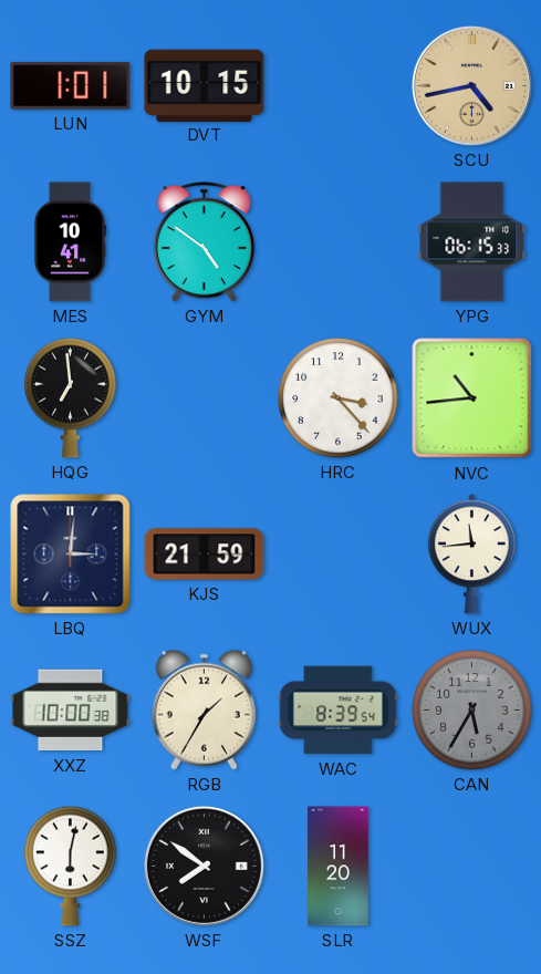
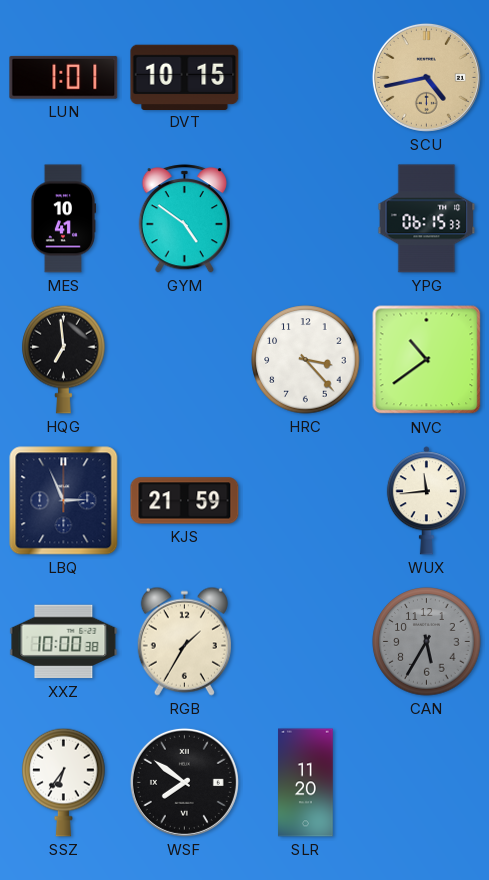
NVC: 10:44 -> 10:39 (427, 360)
LBQ: 3:01 -> 2:56 (64, 501)
WAC: 8:39 -> none (339, 711)
SSZ: 6:02 -> 6:36 (64, 782)
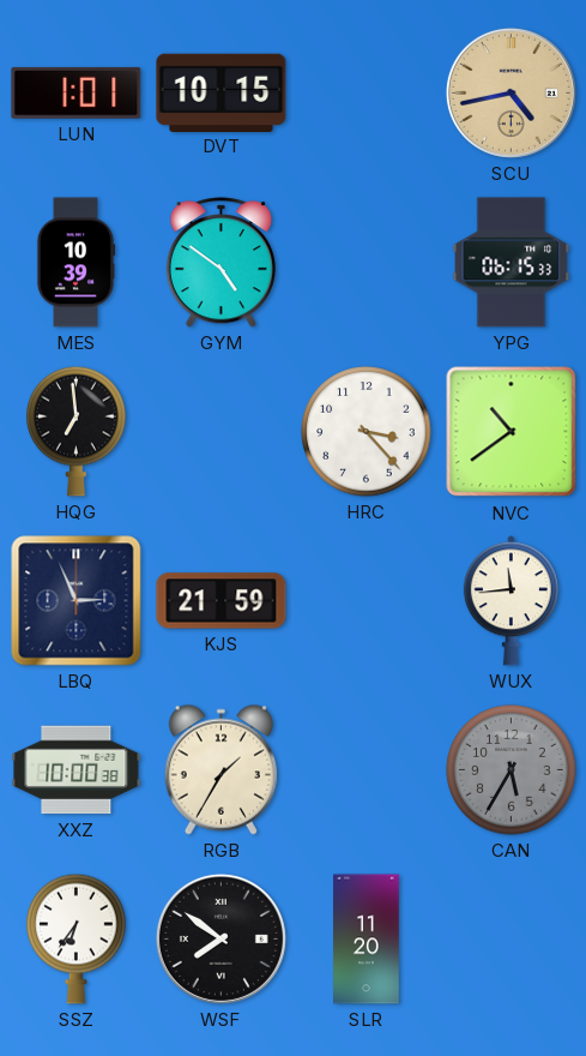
MES: 10:41 -> 10:39 (75, 263)
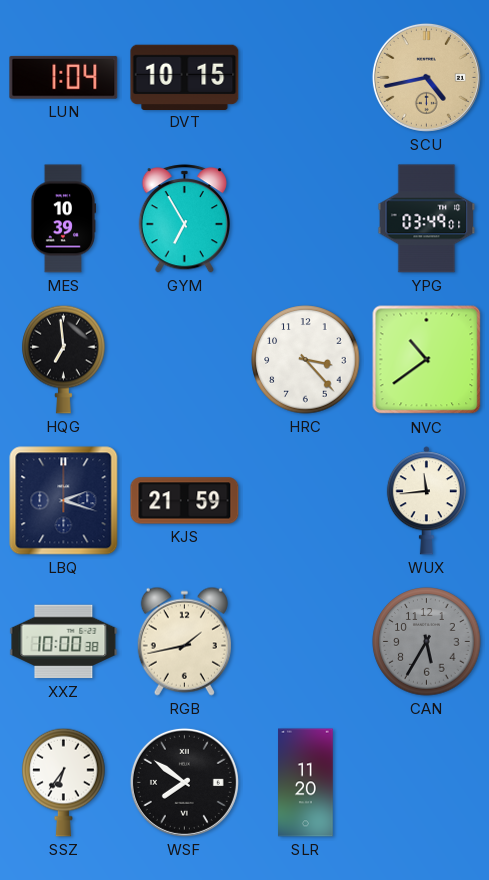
LUN: 1:01 -> 1:04 (64, 77)
GYM: 4:51 -> 6:55 (184, 219)
YPG: 06:15 -> 03:49 (427, 219)
LBQ: 2:56 -> 2:18 (64, 501)
RGB: 1:35 -> 1:43 (184, 641)
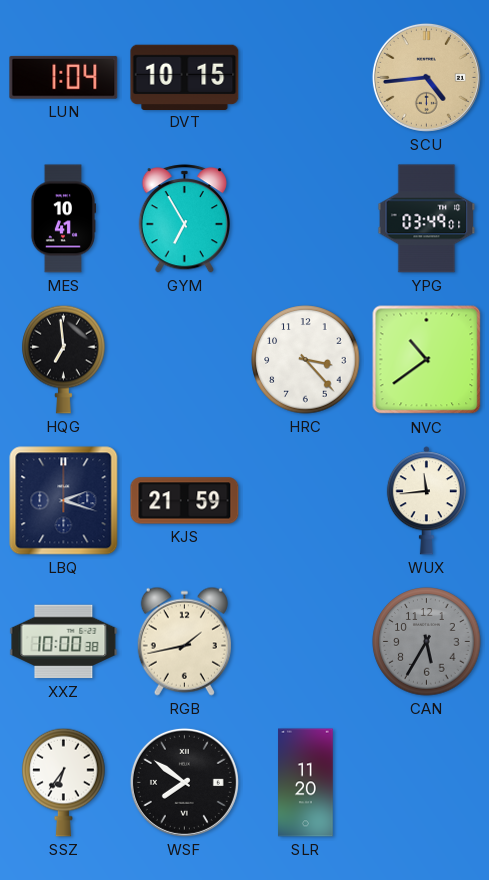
SCU: 4:43 -> 4:44 (426, 77)
MES: 10:39 -> 10:41 (63, 219)
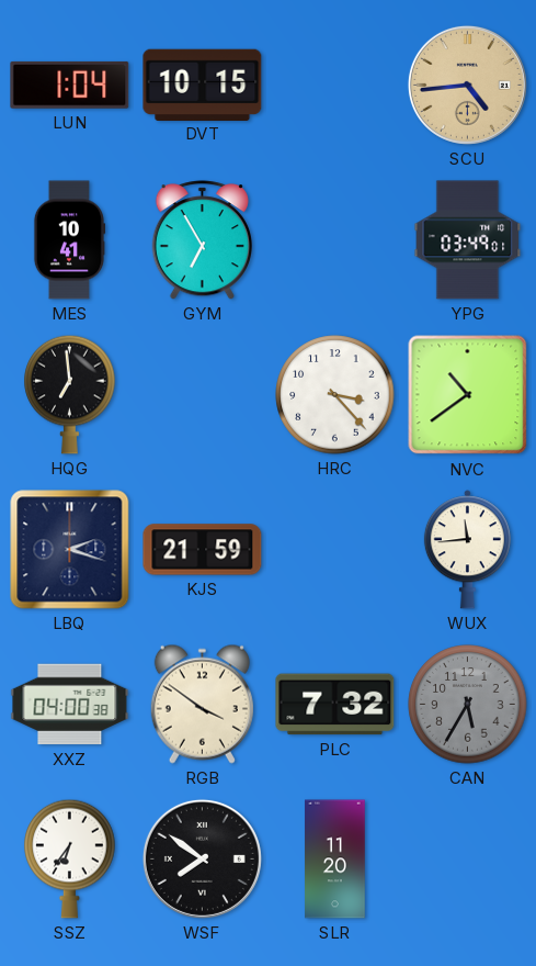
XXZ: 10:00 -> 04:00 (70, 705)
RGB: 1:43 -> 3:51 (202, 704)
PLC: none -> 7:32 (335, 705)
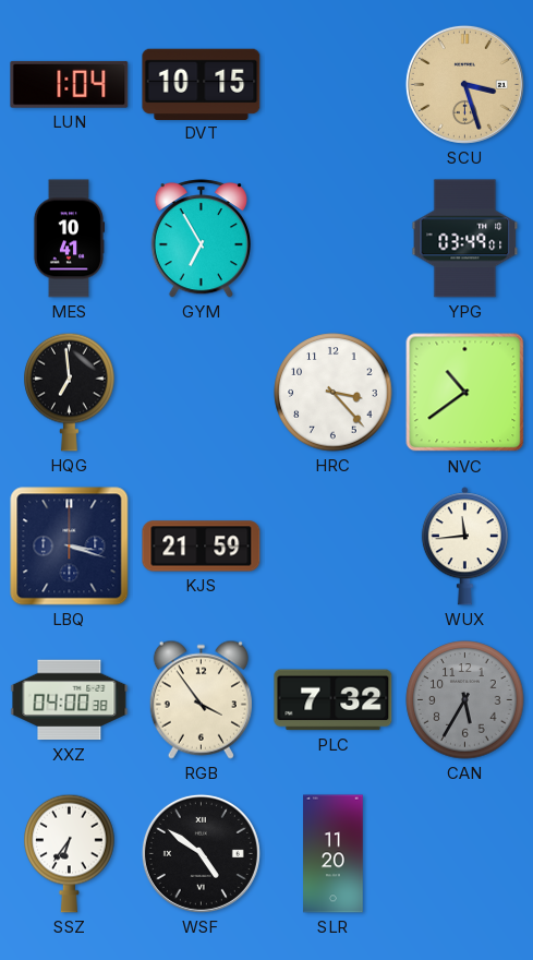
SCU: 4:44 -> 3:27 (464, 84)
LBQ: 2:18 -> 3:18 (70, 547)
RGB: 3:51 -> 3:54 (201, 699)
WSF: 7:51 -> 4:51 (201, 853)
